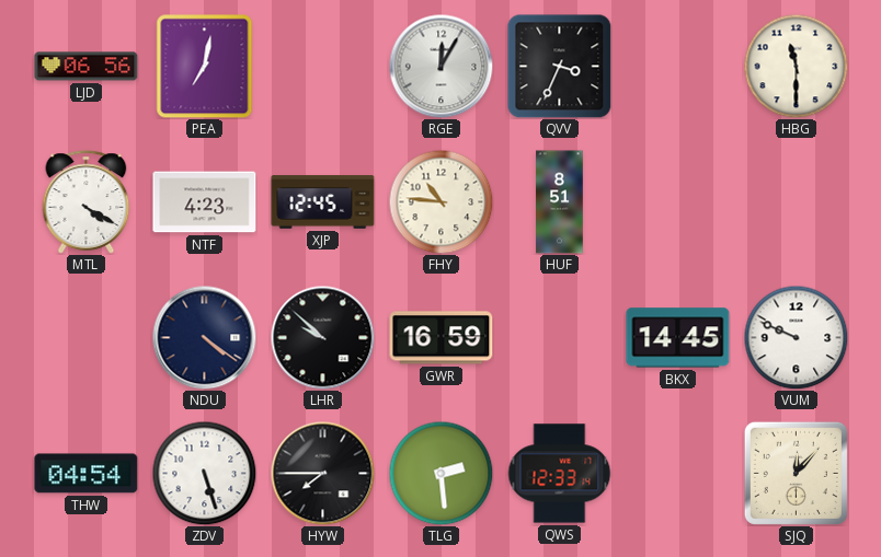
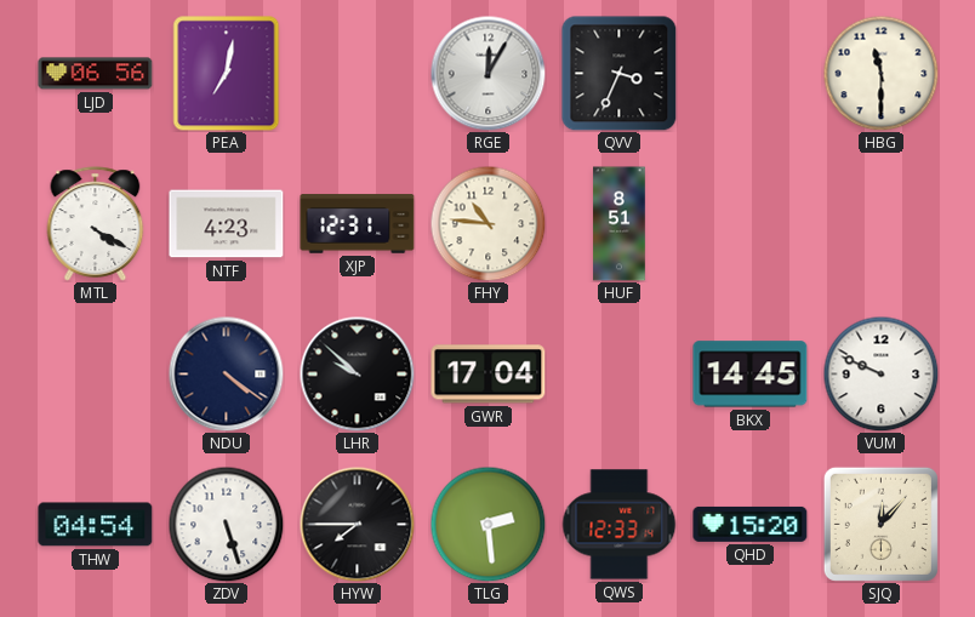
XJP: 12:45 -> 12:31 (358, 224)
GWR: 16:59 -> 17:04 (489, 375)
QHD: none -> 15:20 (751, 524)
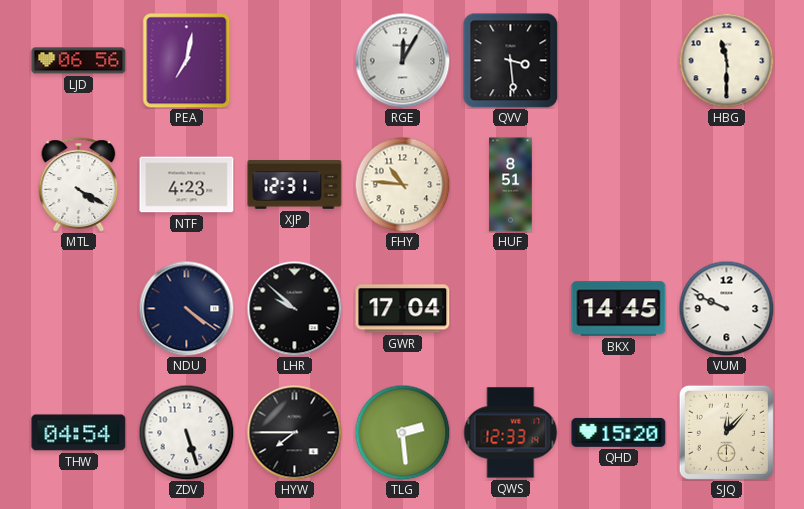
QVV: 3:34 -> 3:29 (511, 61)
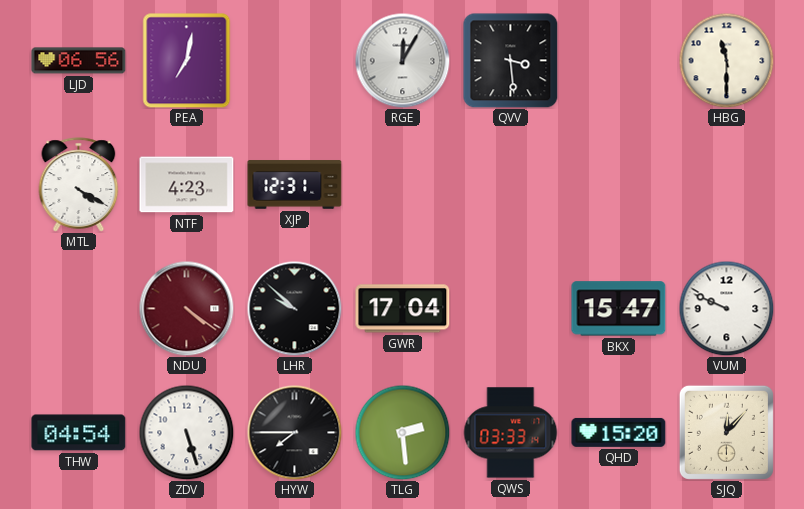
FHY: 10:46 -> none (402, 184)
HUF: 8:51 -> none (511, 185)
NDU dial: navy -> burgundy (186, 308)
BKX: 14:45 -> 15:47 (619, 309)
QWS: 12:33 -> 03:33 (510, 433)
